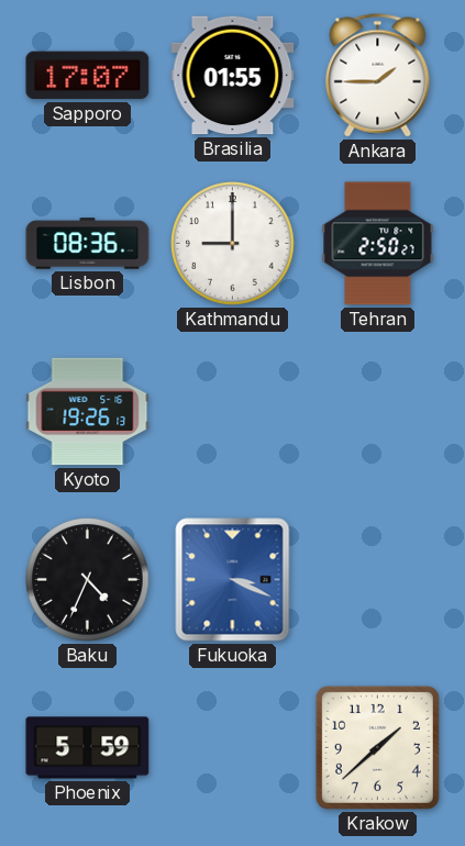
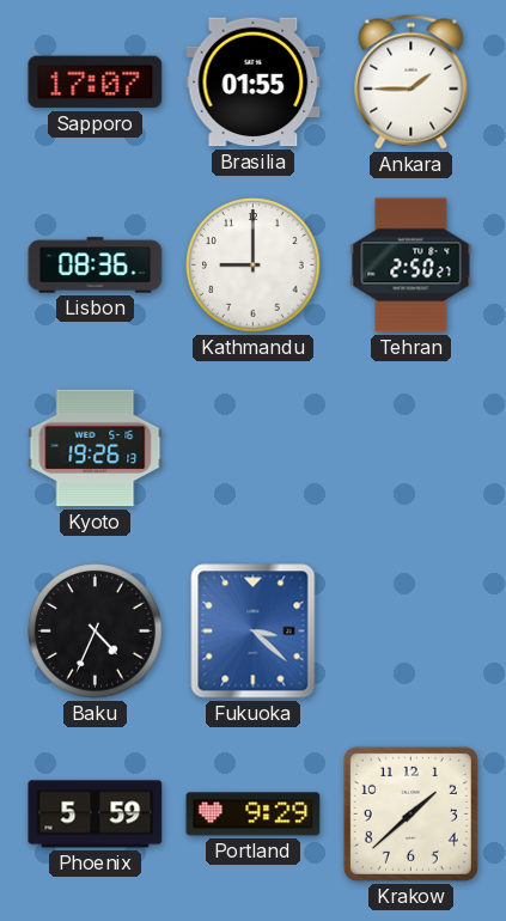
Fukuoka: 3:19 -> 3:22 (254, 632)
Portland: none -> 9:29 (254, 815)
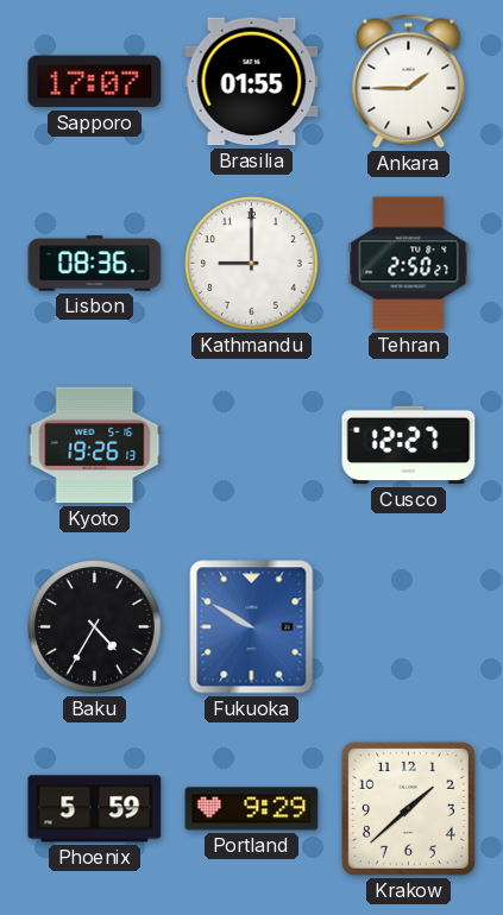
Cusco: none -> 12:27 (409, 446)
Baku: 4:34 -> 4:35 (95, 627)
Fukuoka: 3:22 -> 9:50 (252, 627)
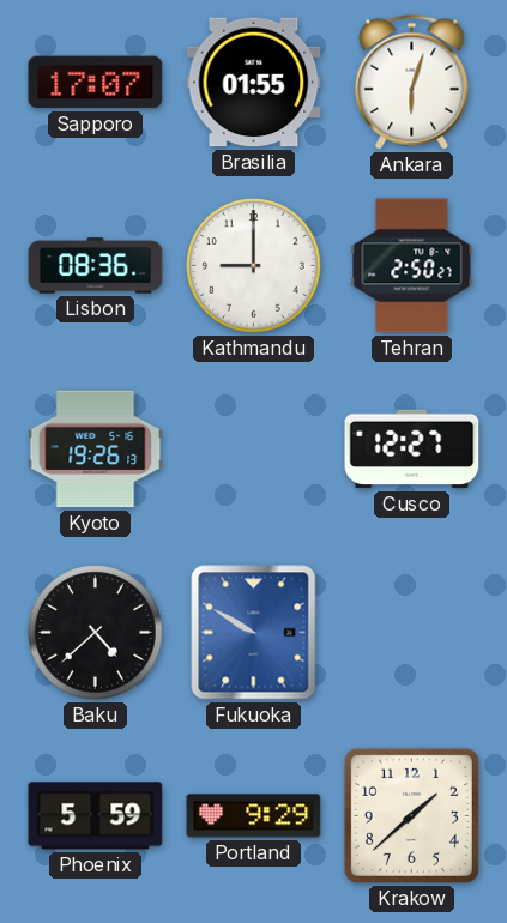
Ankara: 1:45 -> 6:03 (412, 83)
Baku: 4:35 -> 4:38 (96, 633)
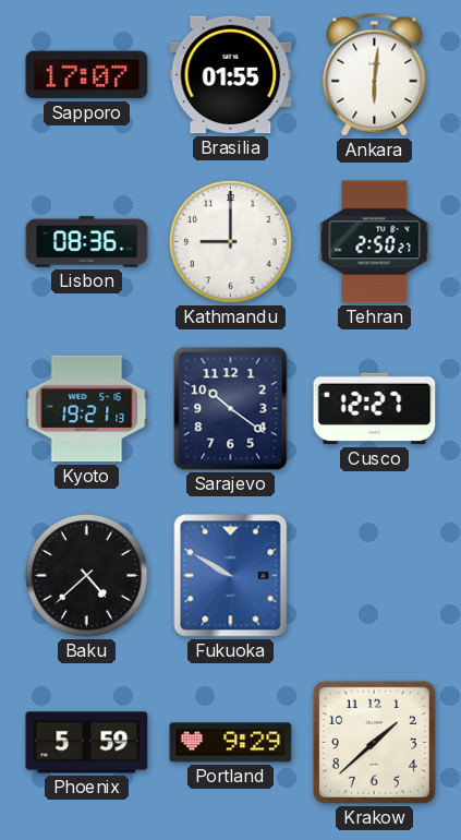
Ankara: 6:03 -> 6:01 (375, 75)
Kyoto: 19:26 -> 19:21 (87, 409)
Sarajevo: none -> 10:21 (231, 409)
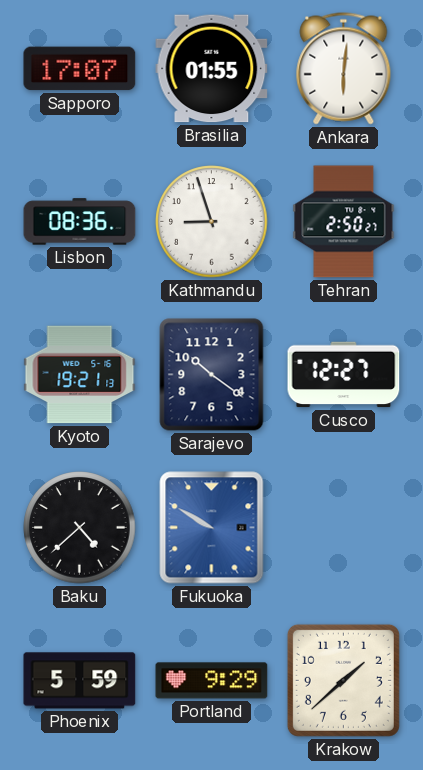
Kathmandu: 9:00 -> 8:57 (212, 222)
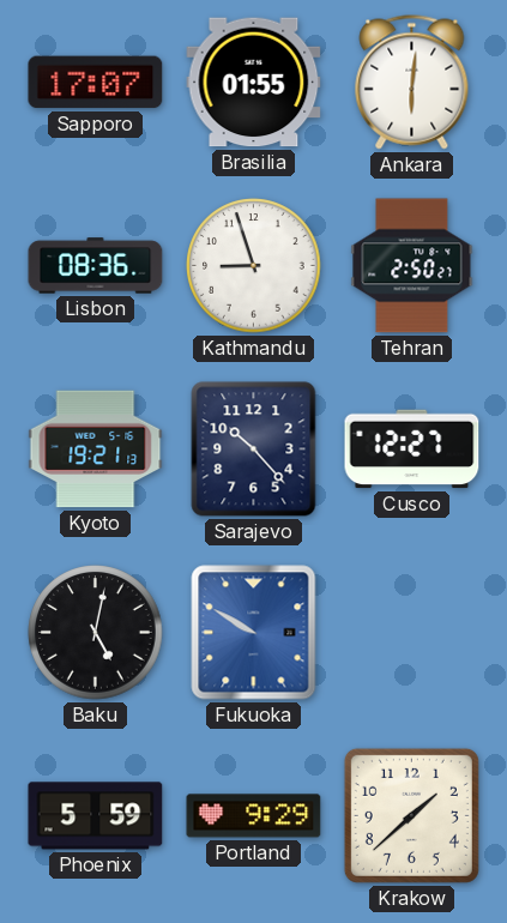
Sarajevo: 10:21 -> 10:23 (254, 450)
Baku: 4:38 -> 5:02 (96, 633)
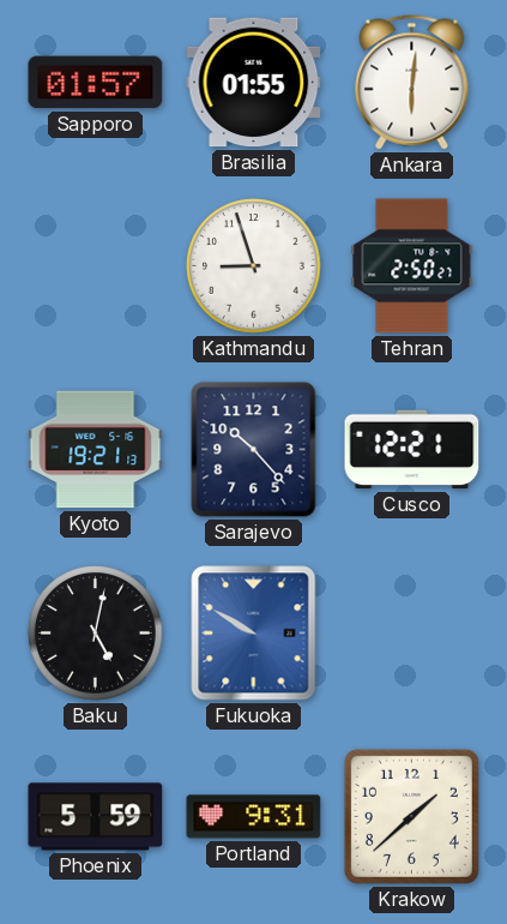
Sapporo: 17:07 -> 01:57 (96, 83)
Lisbon: 08:36 -> none (96, 266)
Cusco: 12:27 -> 12:21 (412, 450)
Portland: 9:29 -> 9:31 (254, 817)
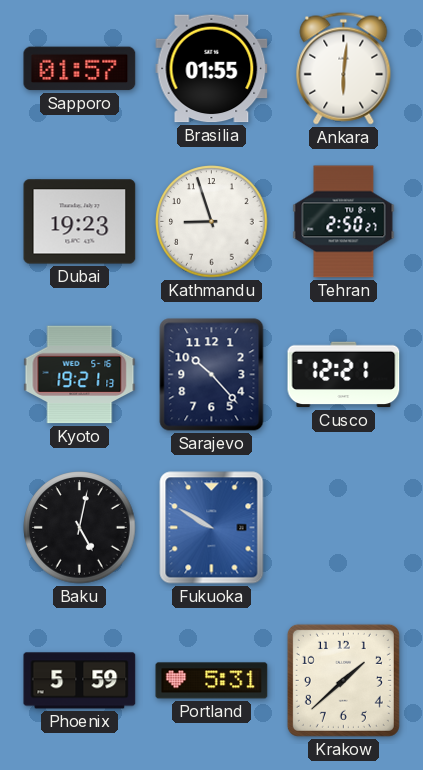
Dubai: none -> 19:23 (80, 222)
Portland: 9:31 -> 5:31 (212, 681)
